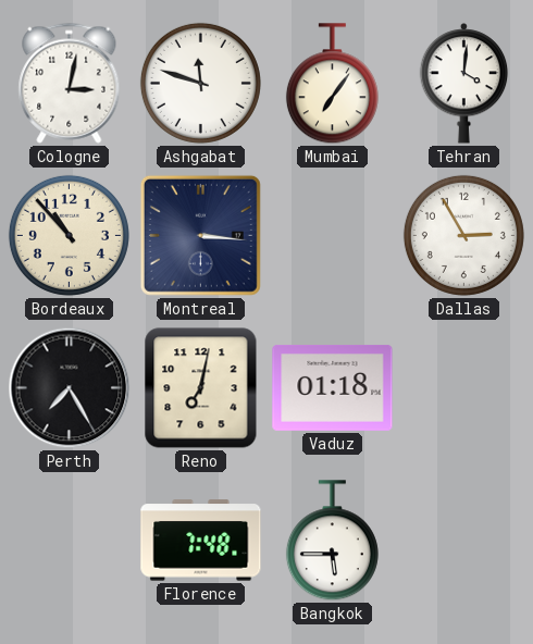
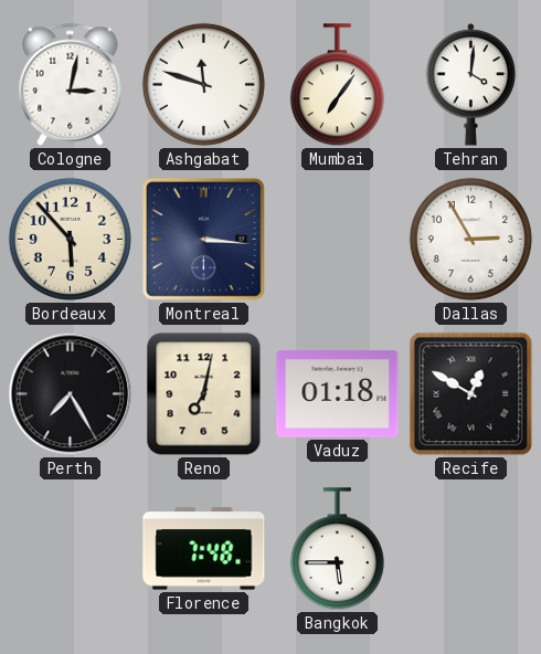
Bordeaux: 10:53 -> 5:53 (70, 239)
Recife: none -> 12:50 (471, 394)
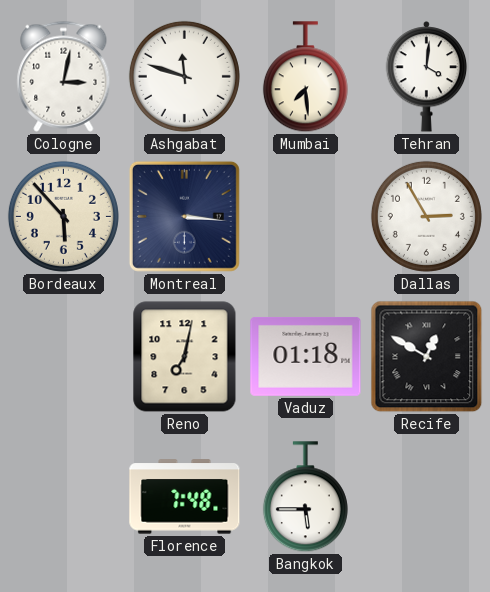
Mumbai: 7:06 -> 7:29 (305, 77)
Perth: 7:25 -> none (71, 394)
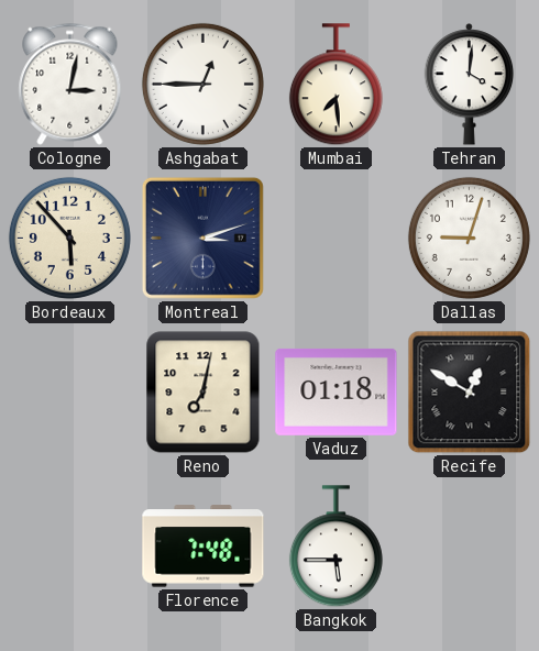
Ashgabat: 11:48 -> 12:45 (202, 84)
Montreal: 3:16 -> 3:12 (202, 238)
Dallas: 2:55 -> 9:03 (469, 238)
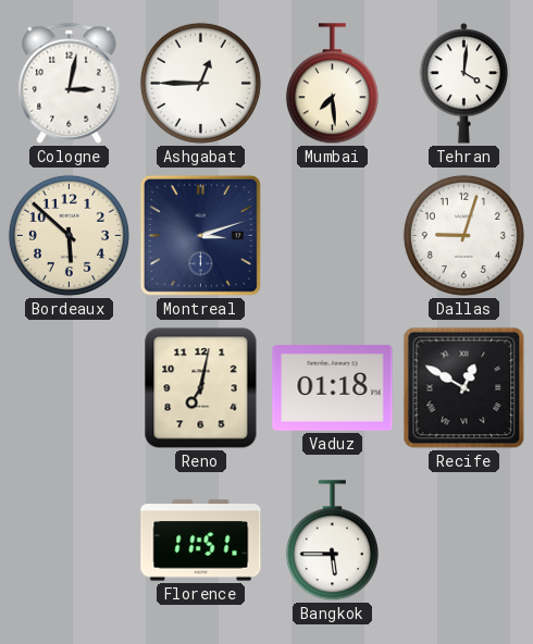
Bordeaux: 5:53 -> 5:52 (69, 235)
Florence: 7:48 -> 11:51 (201, 541)
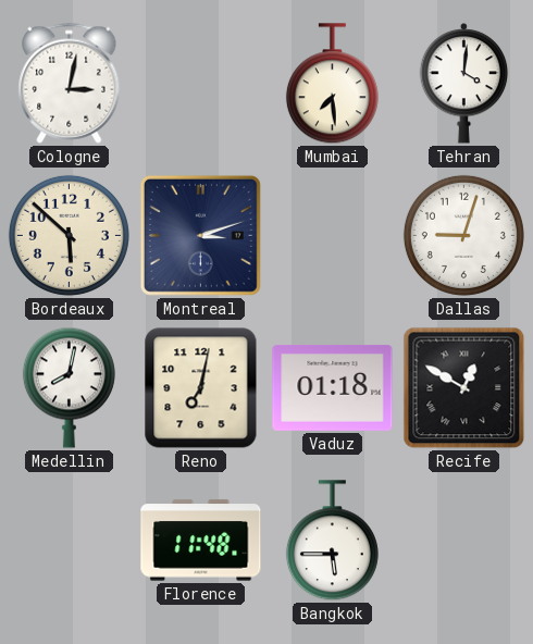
Ashgabat: 12:45 -> none (200, 83)
Medellin: none -> 8:02 (69, 387)
Florence: 11:51 -> 11:48 (201, 541)
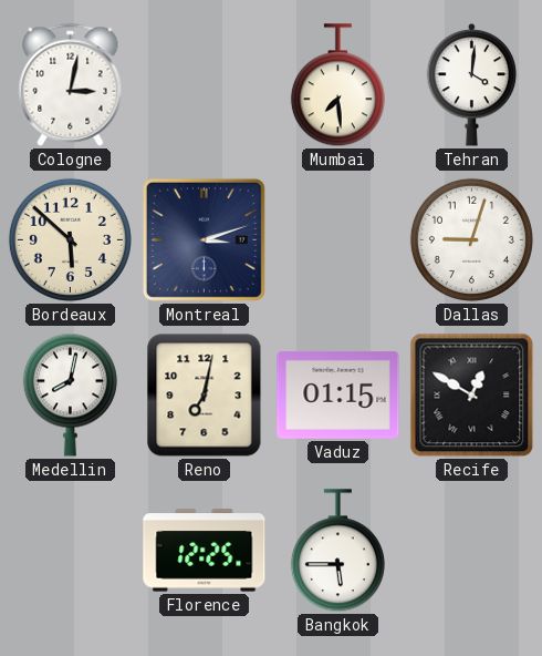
Vaduz: 01:18 -> 01:15 (338, 394)
Florence: 11:48 -> 12:25 (205, 551)
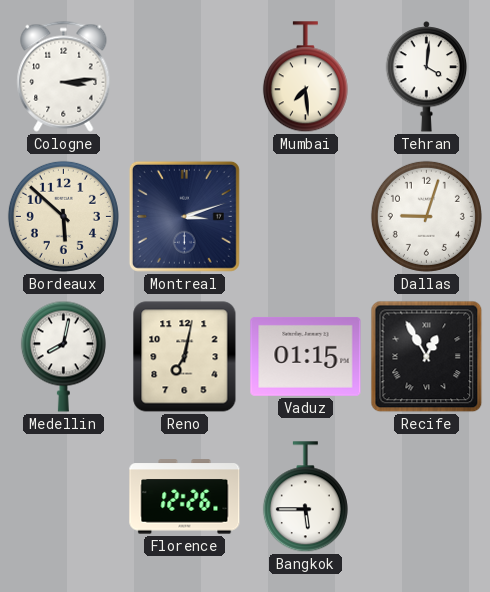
Cologne: 3:02 -> 3:14 (64, 76)
Recife: 12:50 -> 12:55 (427, 357)
Florence: 12:25 -> 12:26 (185, 497)
